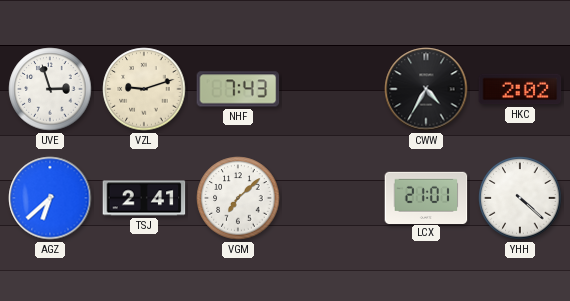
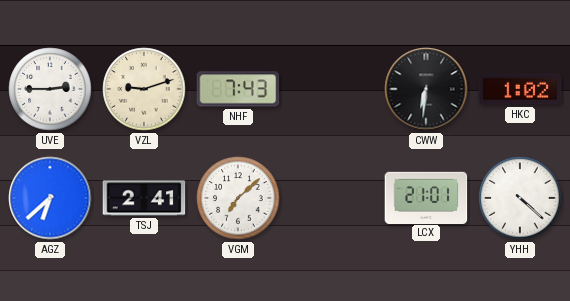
UVE: 2:57 -> 2:45 (50, 89)
CWW: 4:35 -> 6:31 (426, 89)
HKC: 2:02 -> 1:02 (520, 89)
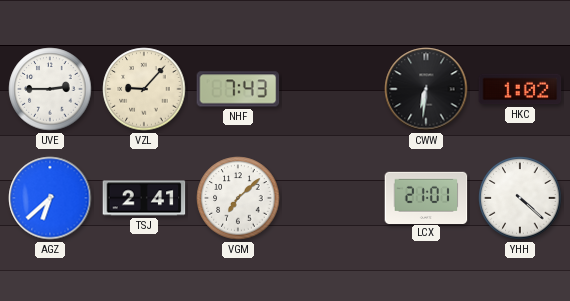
VZL: 9:12 -> 9:07 (144, 89)
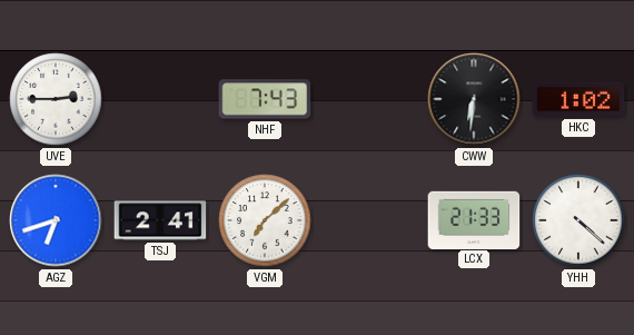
VZL: 9:07 -> none (144, 89)
AGZ: 6:38 -> 6:42 (56, 220)
LCX: 21:01 -> 21:33 (474, 219)
